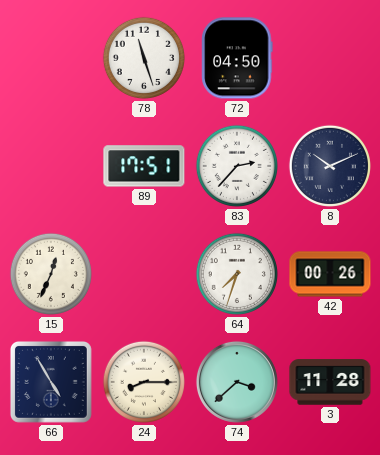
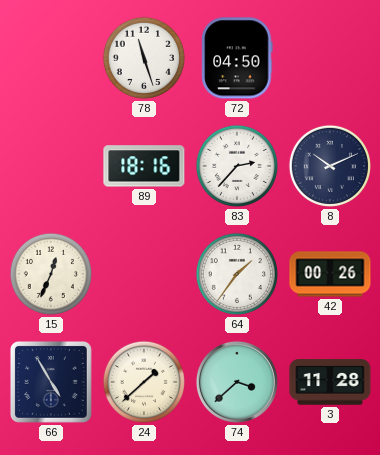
89: 17:51 -> 18:16 (144, 166)
64: 7:33 -> 1:36 (237, 274)
24: 8:15 -> 1:38 (144, 382)
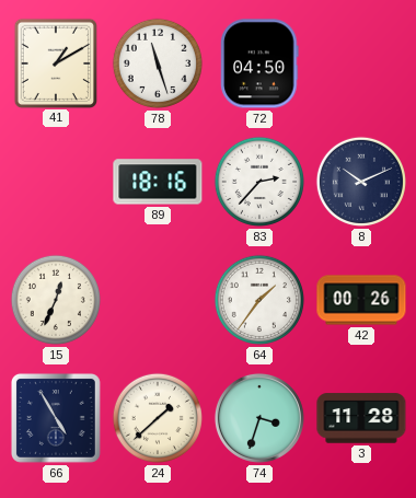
41: none -> 1:10 (55, 62)
74: 3:38 -> 3:33 (259, 418)
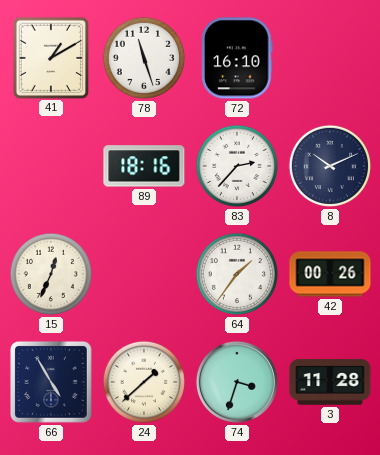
72: 04:50 -> 16:10 (237, 58)
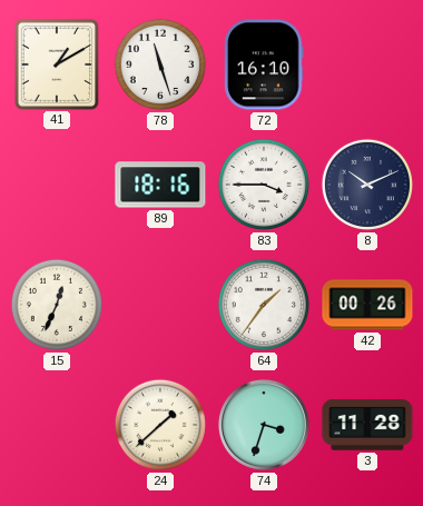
83: 2:37 -> 3:45 (264, 185)
66: 4:55 -> none (51, 382)
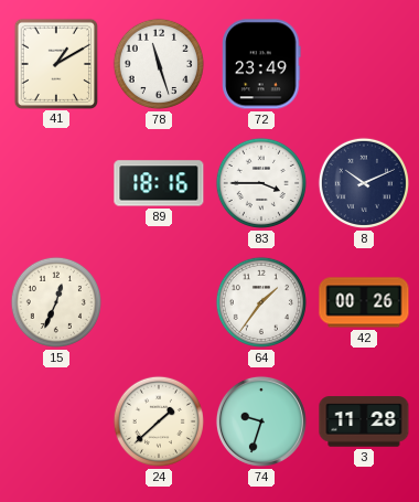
72: 16:10 -> 23:49 (261, 64)
74: 3:33 -> 9:33 (261, 421)
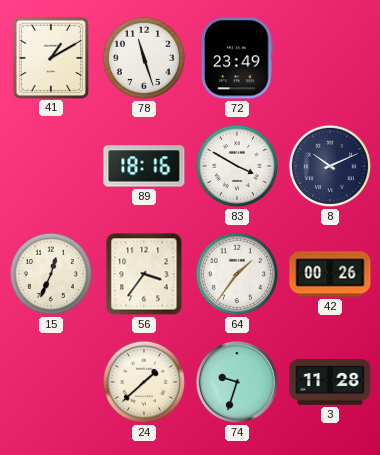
83: 3:45 -> 3:50 (237, 166)
56: none -> 3:36 (144, 274)
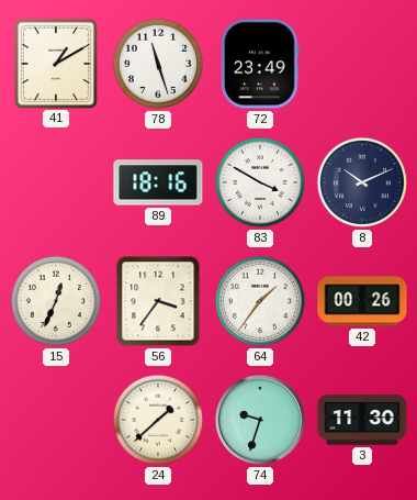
3: 11:28 -> 11:30 (362, 420)
